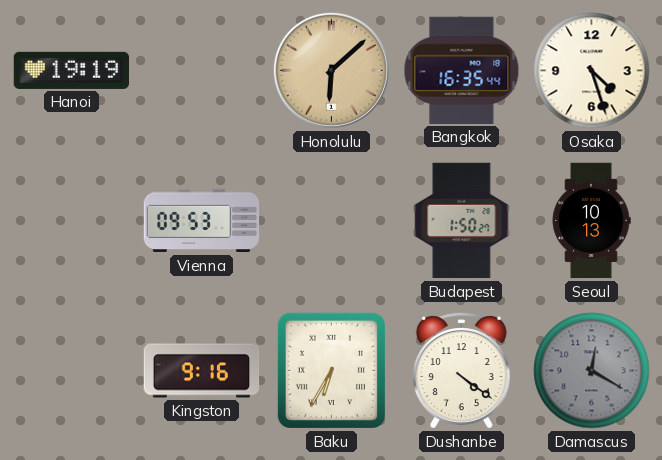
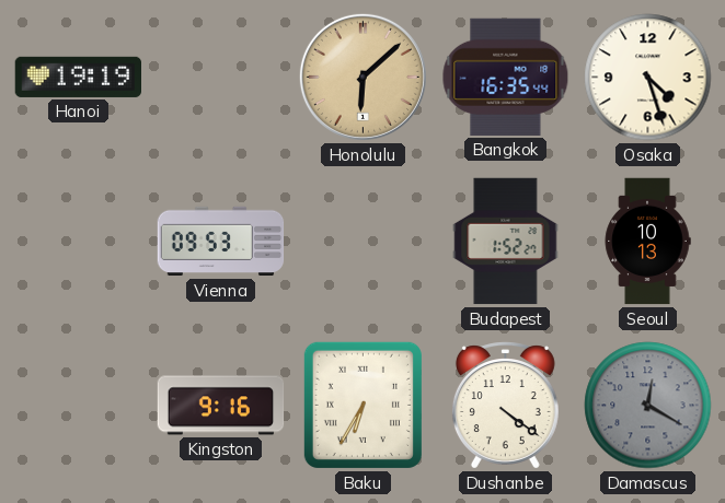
Budapest: 1:50 -> 1:52 (506, 242)
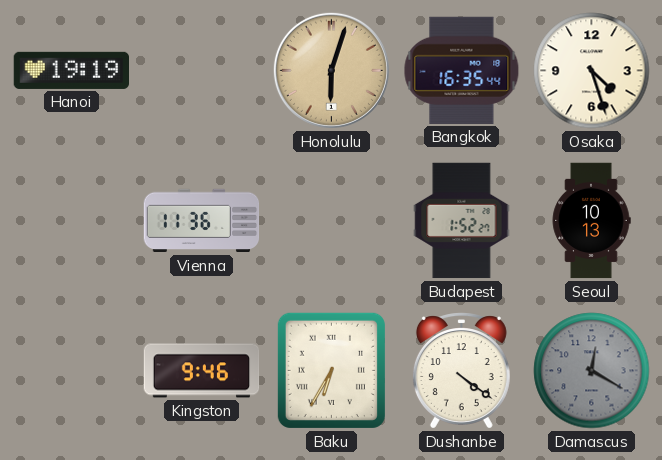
Honolulu: 6:08 -> 6:03 (331, 70)
Vienna: 09:53 -> 11:36 (202, 221)
Kingston: 9:16 -> 9:46 (202, 371)
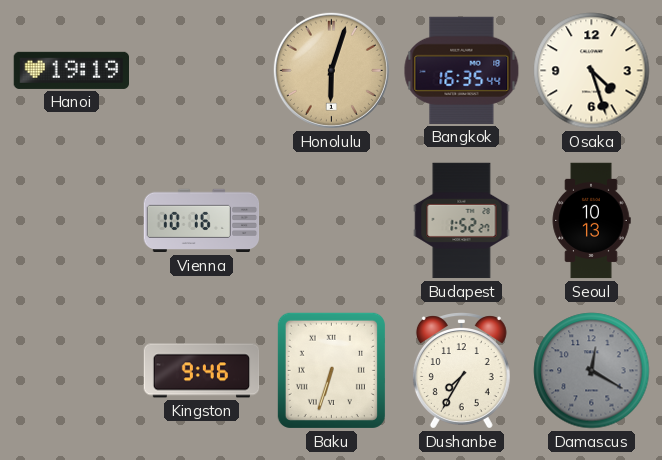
Vienna: 11:36 -> 10:16 (202, 221)
Baku: 6:35 -> 6:33 (331, 370)
Dushanbe: 4:21 -> 7:35 (461, 371)
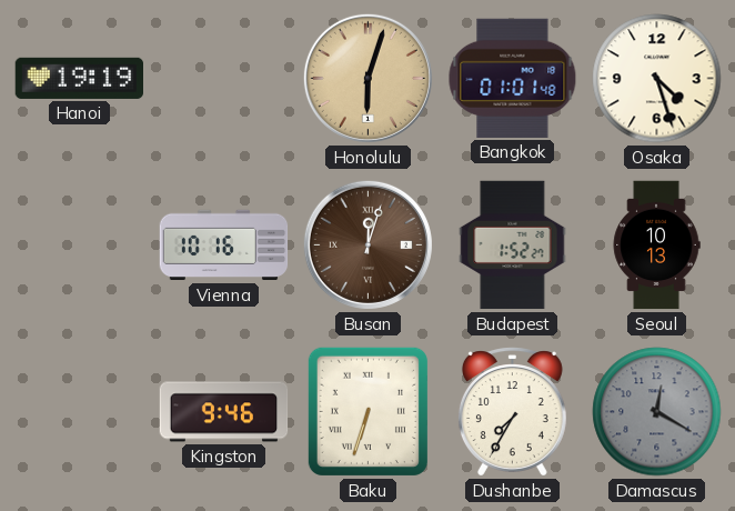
Bangkok: 16:35 -> 01:01 (513, 78)
Busan: none -> 12:03 (367, 244)
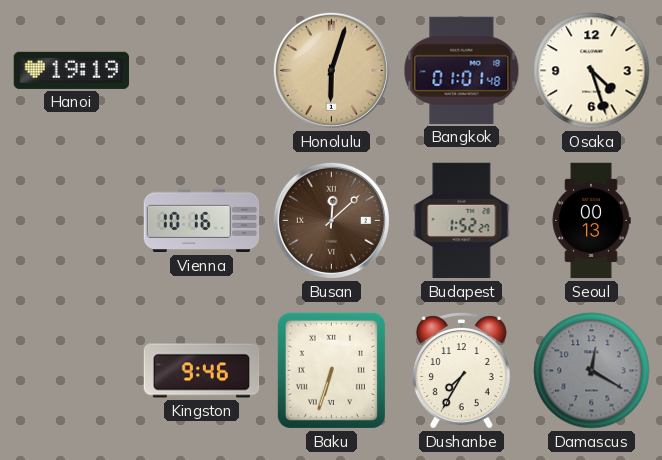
Busan: 12:03 -> 12:08 (331, 220)
Seoul: 10:13 -> 00:13 (591, 221)
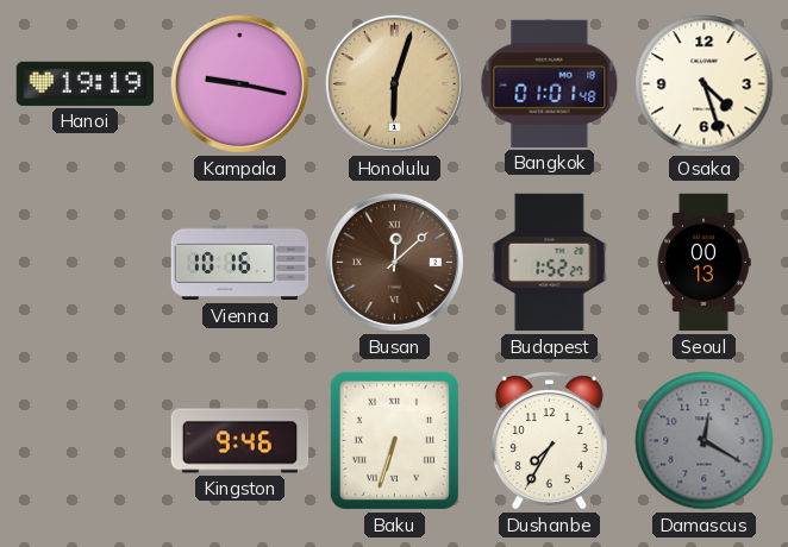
Kampala: none -> 9:17 (239, 83)
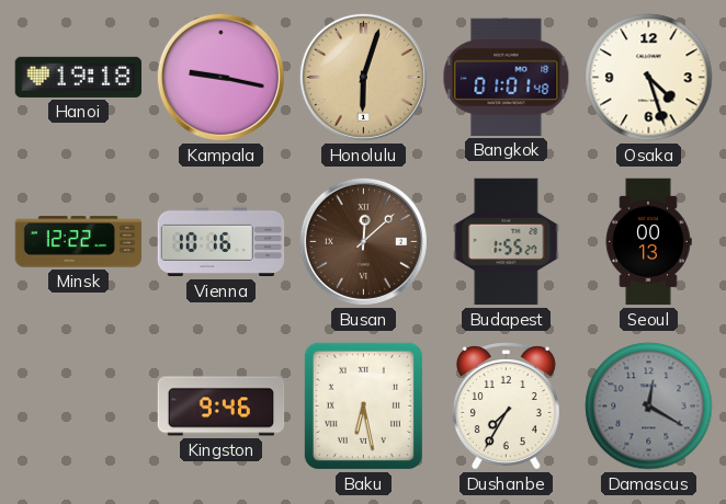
Hanoi: 19:19 -> 19:18 (79, 77)
Minsk: none -> 12:22 (79, 242)
Budapest: 1:52 -> 1:55 (507, 242)
Baku: 6:33 -> 6:28 (363, 405)
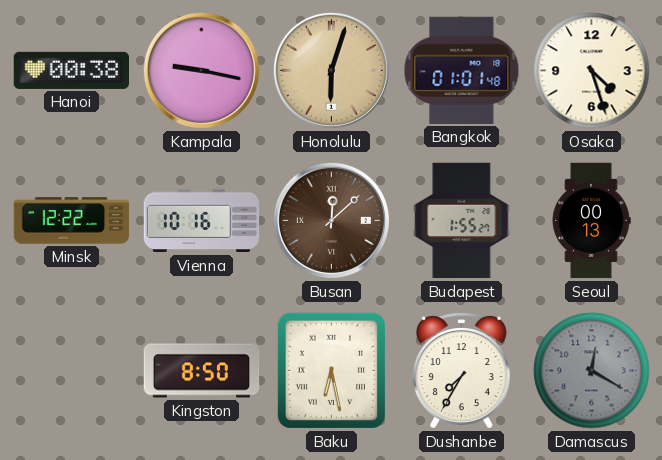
Hanoi: 19:18 -> 00:38 (72, 70)
Kingston: 9:46 -> 8:50 (202, 371)
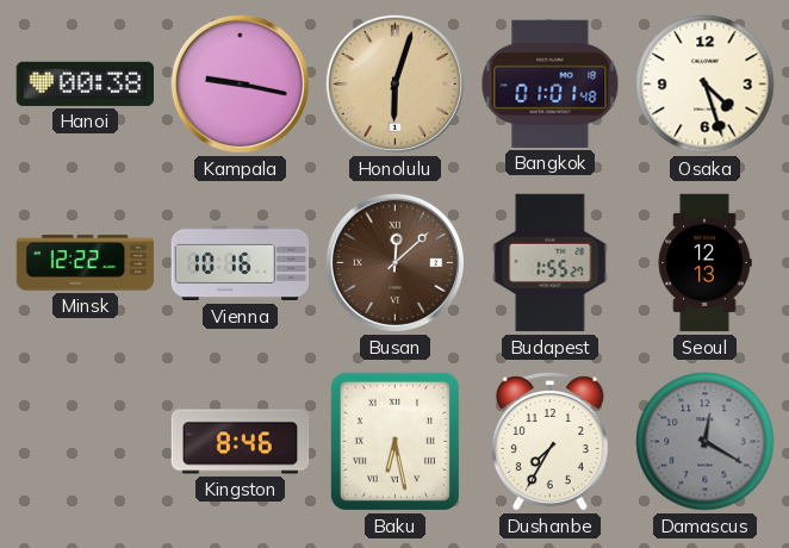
Seoul: 00:13 -> 12:13 (704, 263)
Kingston: 8:50 -> 8:46 (241, 442)
